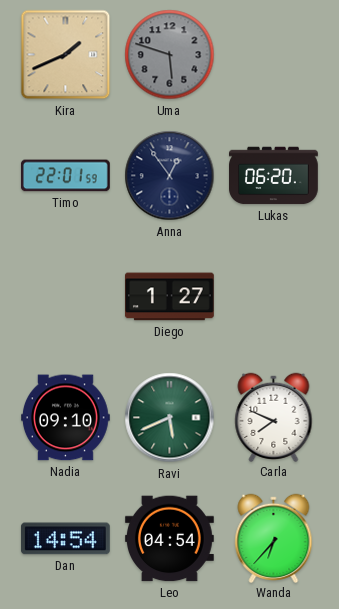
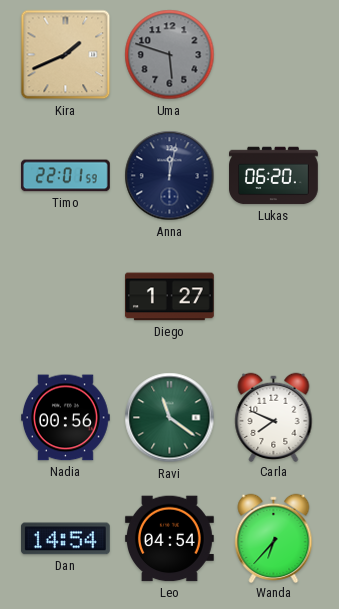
Anna: 12:54 -> 12:02 (170, 176)
Nadia: 09:10 -> 00:56 (66, 418)
Ravi: 5:41 -> 11:21 (170, 418)
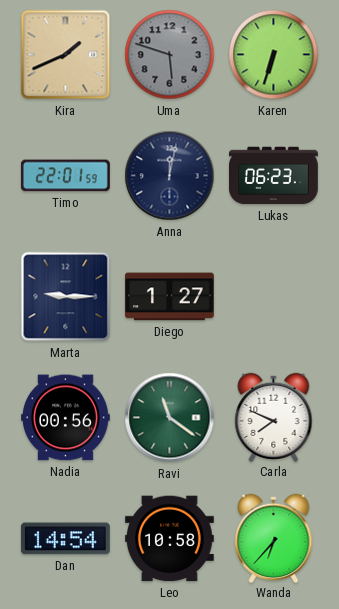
Karen: none -> 6:33 (274, 55)
Lukas: 06:20 -> 06:23 (274, 176)
Marta: none -> 9:15 (66, 297)
Leo: 04:54 -> 10:58 (169, 539)
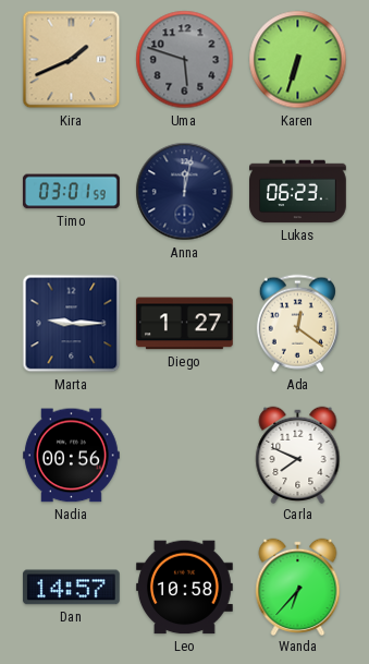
Timo: 22:01 -> 03:01 (71, 192)
Ada: none -> 12:21 (297, 324)
Ravi: 11:21 -> none (170, 418)
Dan: 14:54 -> 14:57 (71, 588)
